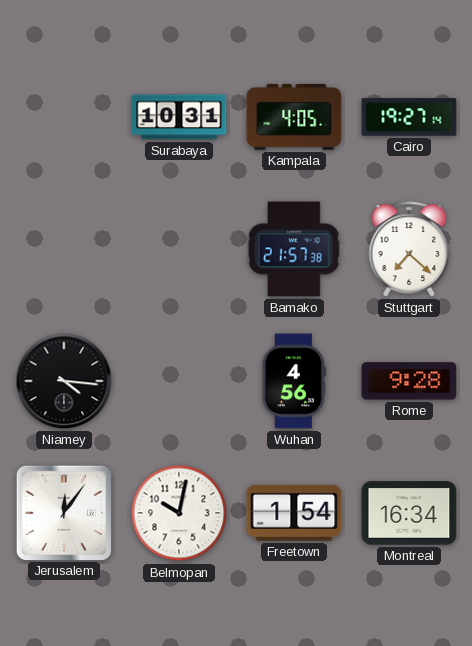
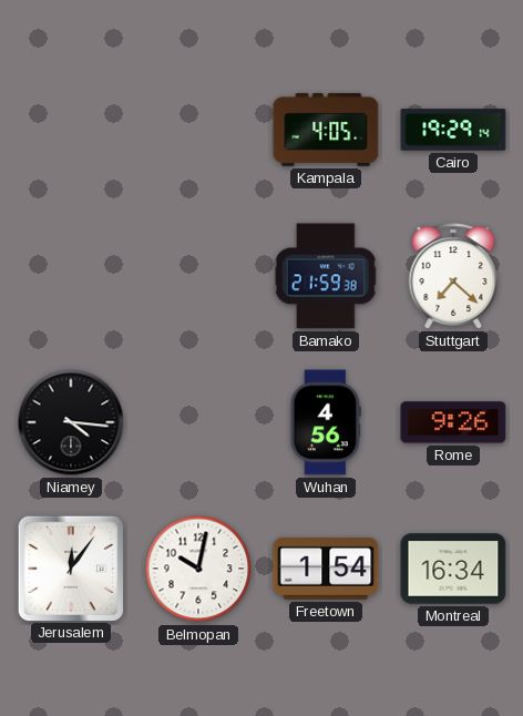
Surabaya: 10:31 -> none (179, 117)
Cairo: 19:27 -> 19:29 (453, 130)
Bamako: 21:57 -> 21:59 (326, 276)
Rome: 9:28 -> 9:26 (453, 422)
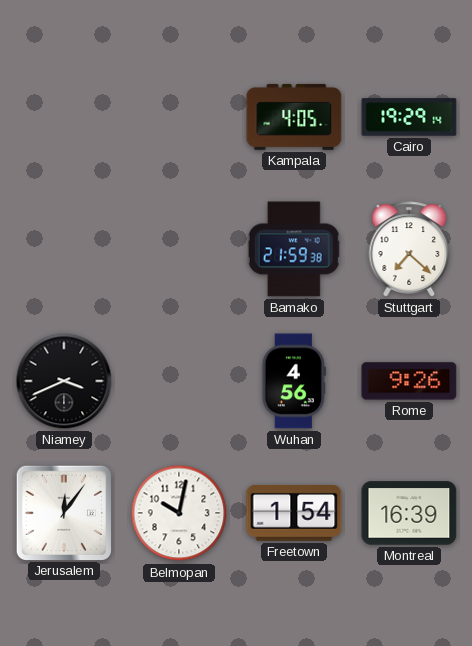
Niamey: 4:16 -> 3:41 (64, 381)
Montreal: 16:34 -> 16:39 (409, 513)
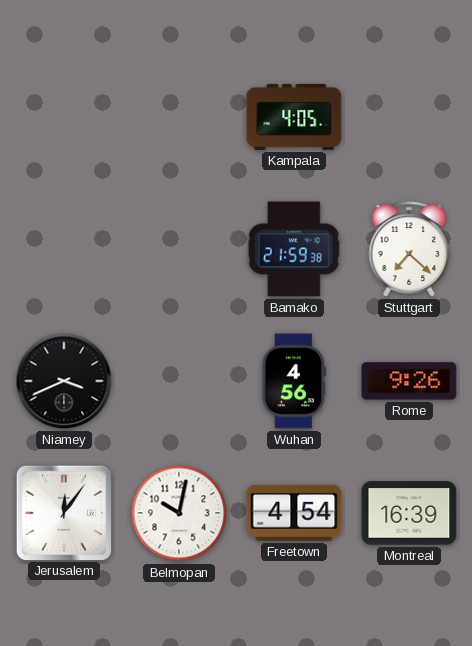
Cairo: 19:29 -> none (409, 117)
Freetown: 1:54 -> 4:54 (294, 513)
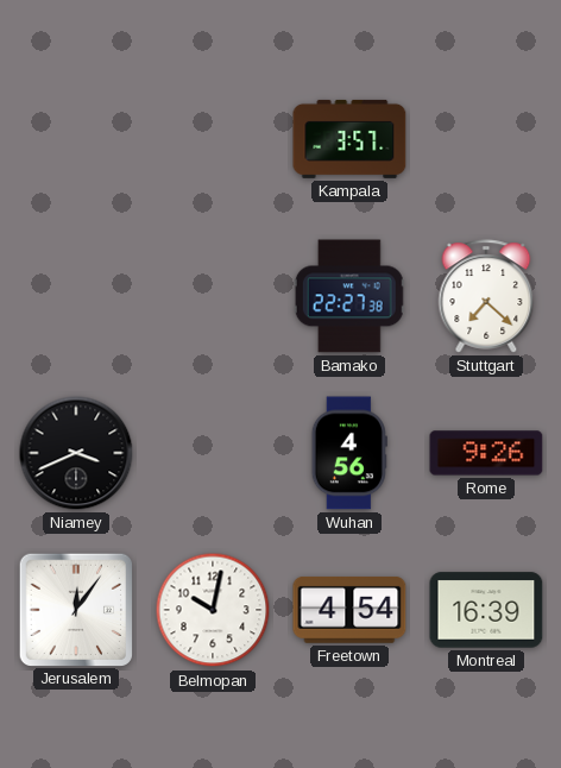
Kampala: 4:05 -> 3:57 (349, 139)
Bamako: 21:59 -> 22:27 (349, 296)
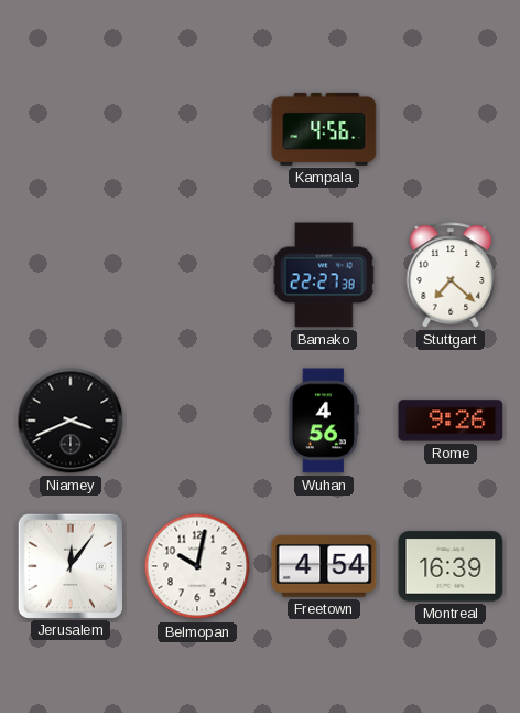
Kampala: 3:57 -> 4:56 (324, 129)
